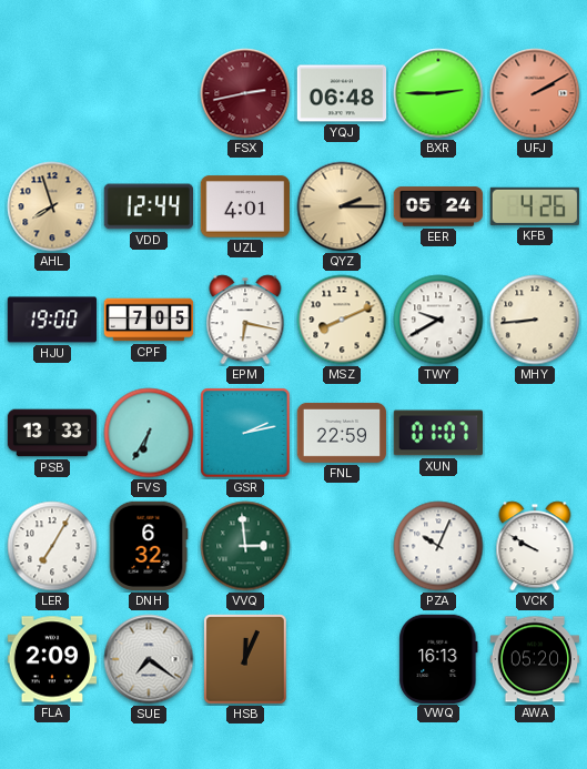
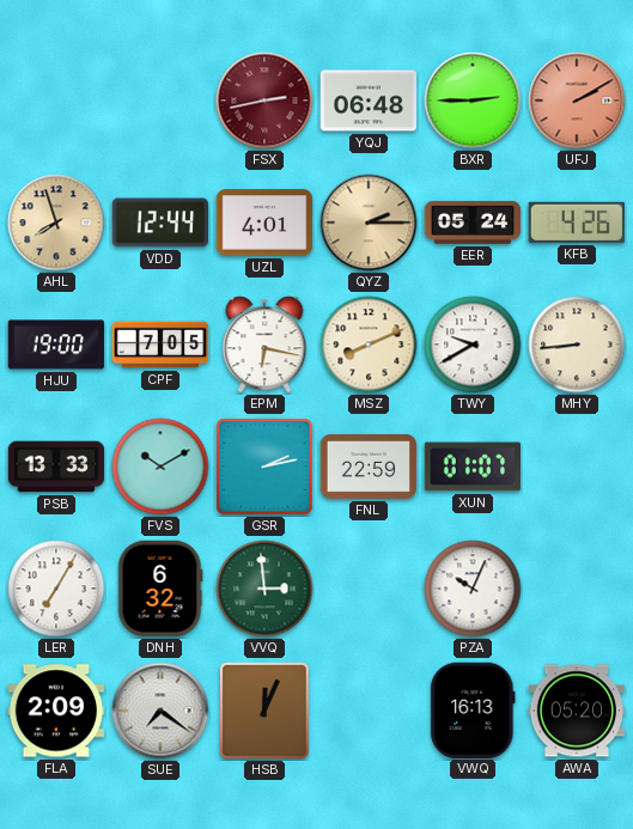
FVS: 6:35 -> 10:10 (160, 467)
VCK: 9:50 -> none (535, 546)
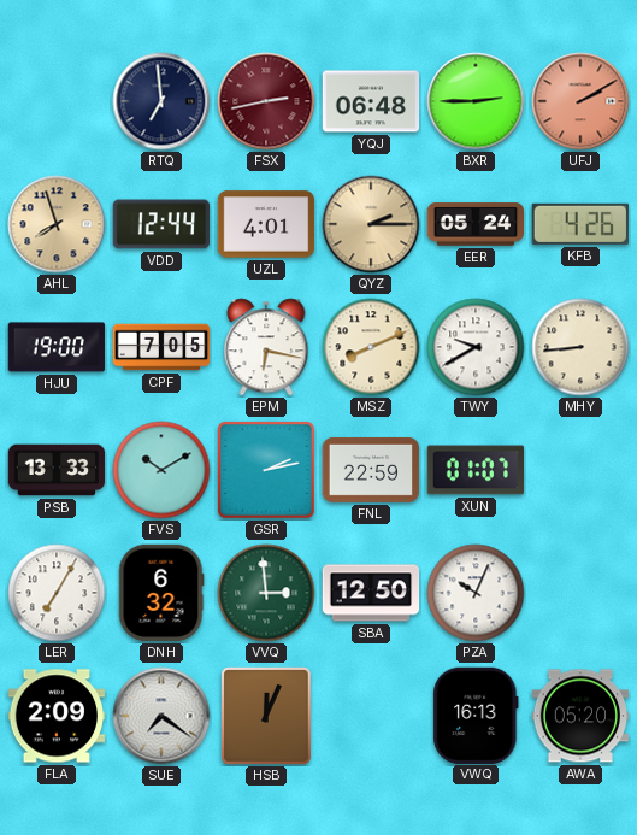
RTQ: none -> 6:59 (161, 101)
SBA: none -> 12:50 (371, 593)
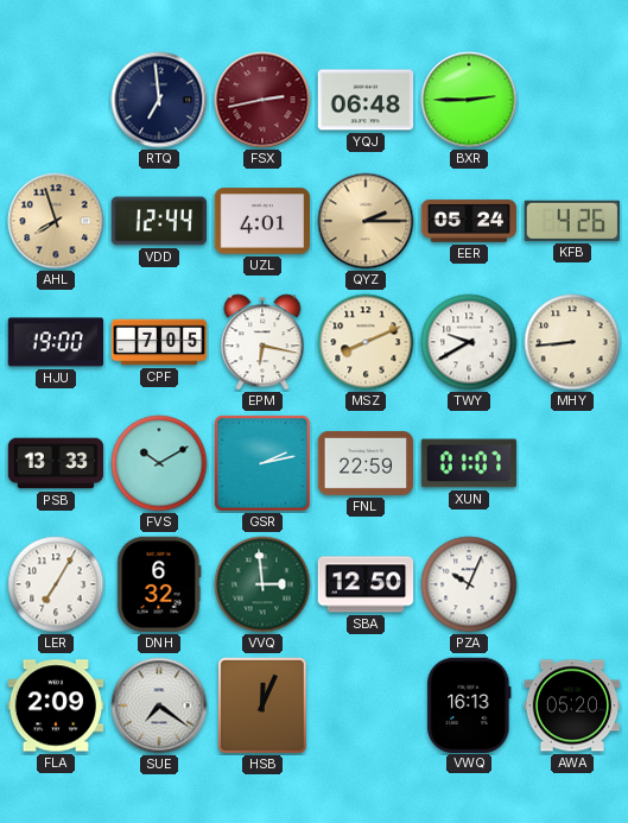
UFJ: 2:10 -> none (580, 101)
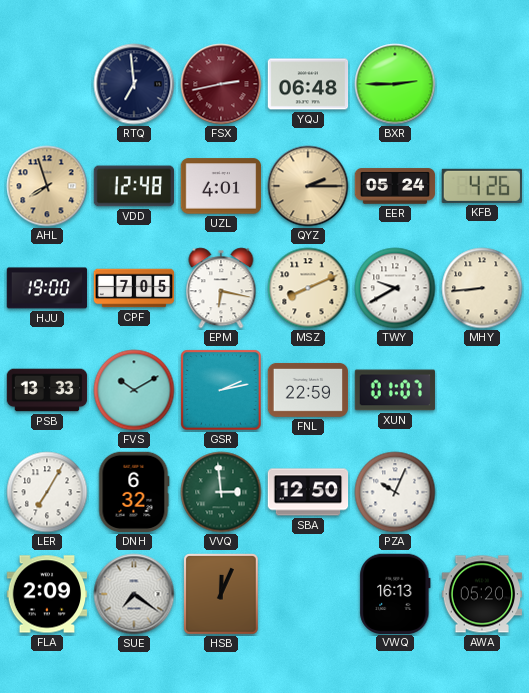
VDD: 12:44 -> 12:48 (134, 186)
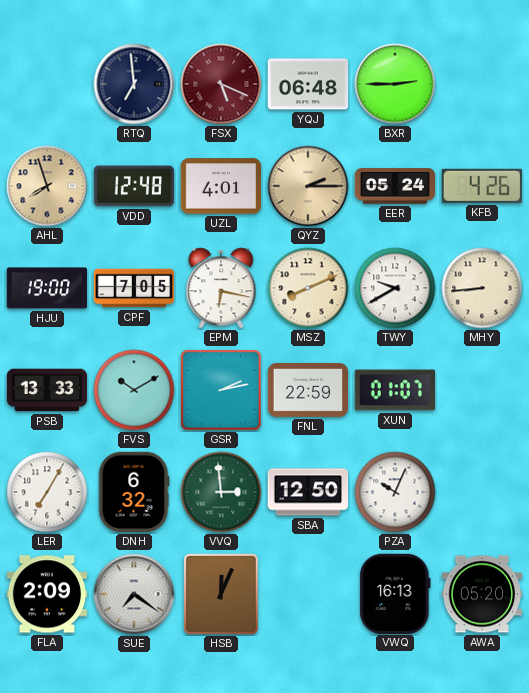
FSX: 2:43 -> 5:19 (221, 84)
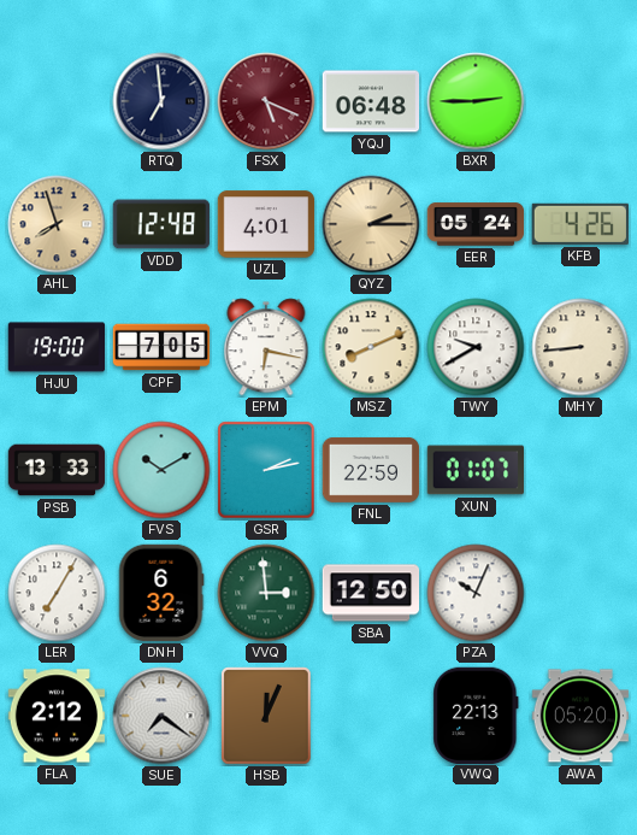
FLA: 2:09 -> 2:12 (57, 716)
VWQ: 16:13 -> 22:13 (476, 715)
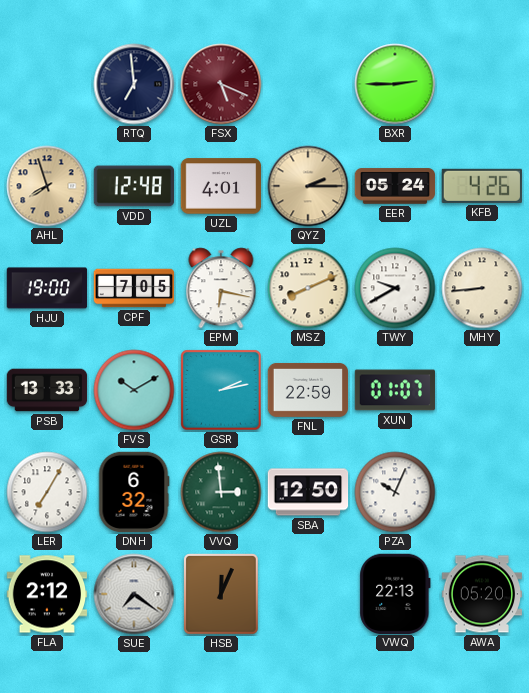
YQJ: 06:48 -> none (371, 101)
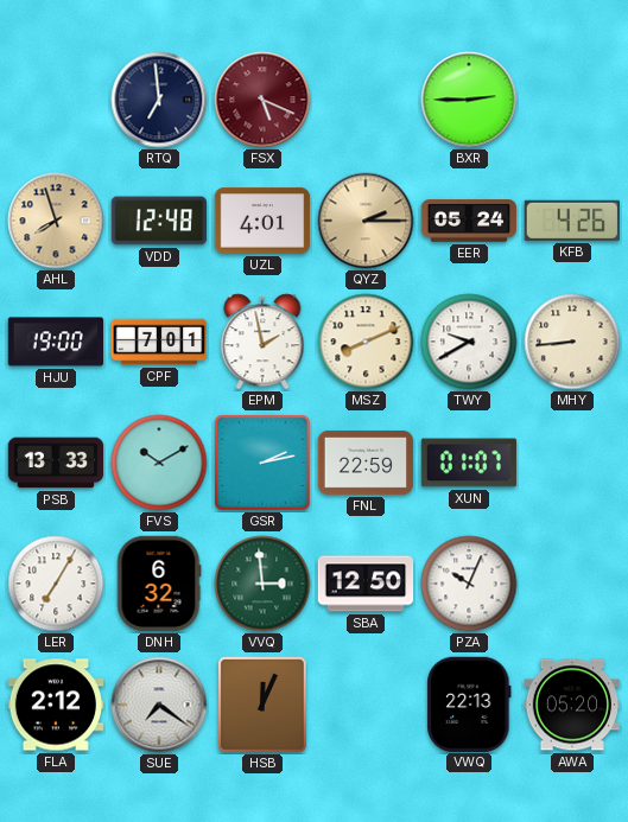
CPF: 7:05 -> 7:01 (159, 342)
EPM: 6:17 -> 1:58 (262, 342)
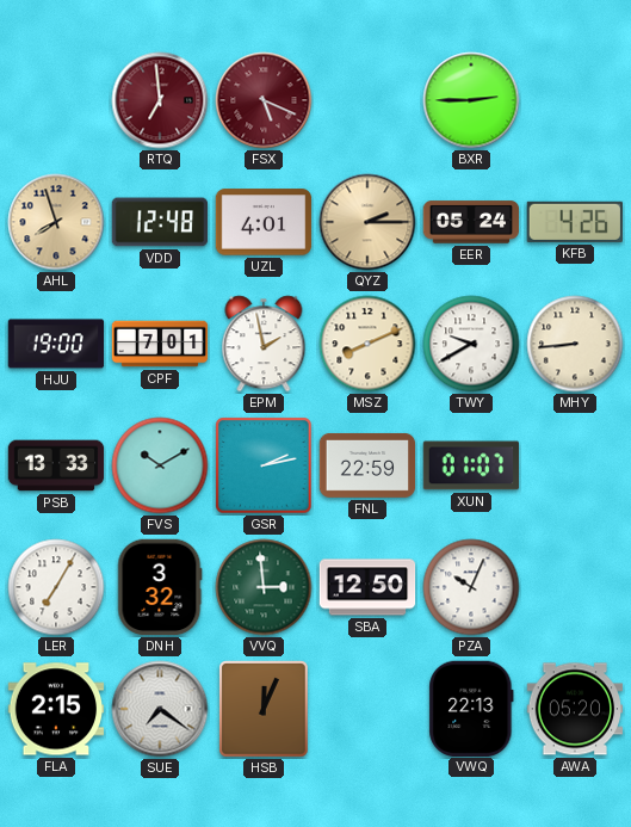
RTQ dial: navy -> burgundy (160, 100)
DNH: 6:32 -> 3:32 (160, 587)
FLA: 2:12 -> 2:15 (56, 709)
